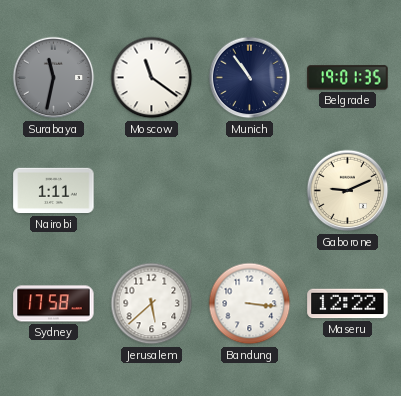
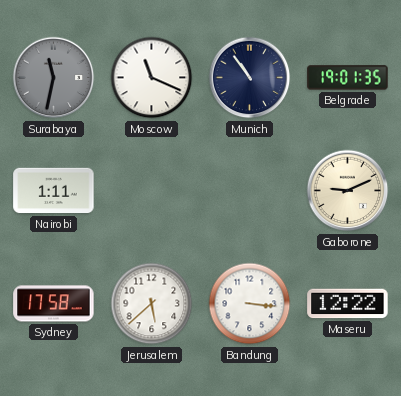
Moscow: 11:21 -> 11:19 (152, 78)
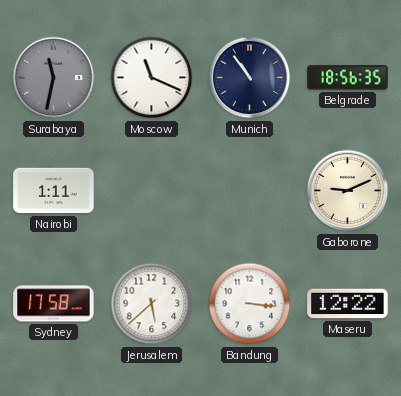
Belgrade: 19:01 -> 18:56 (348, 78)
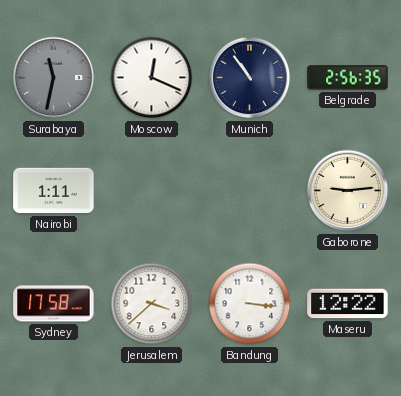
Moscow: 11:19 -> 12:19 (152, 78)
Belgrade: 18:56 -> 2:56 (348, 78)
Gaborone: 9:11 -> 9:14 (348, 191)
Jerusalem: 5:38 -> 3:38 (152, 304)
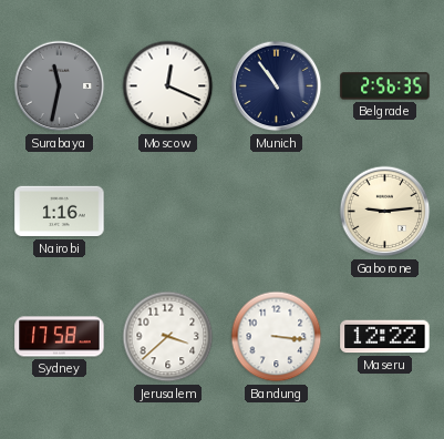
Nairobi: 1:11 -> 1:16 (60, 212)
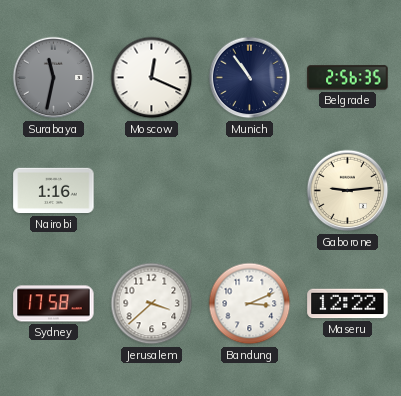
Bandung: 3:16 -> 3:11 (250, 304)
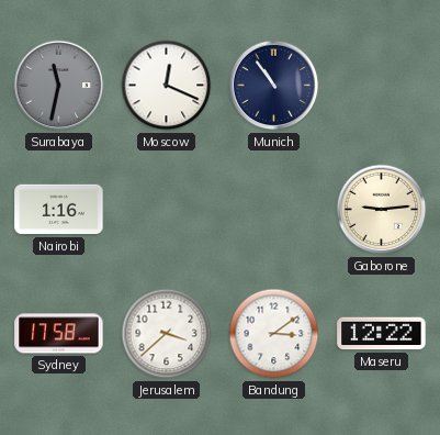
Belgrade: 2:56 -> none (348, 78)
Bandung: 3:11 -> 3:09 (274, 334)
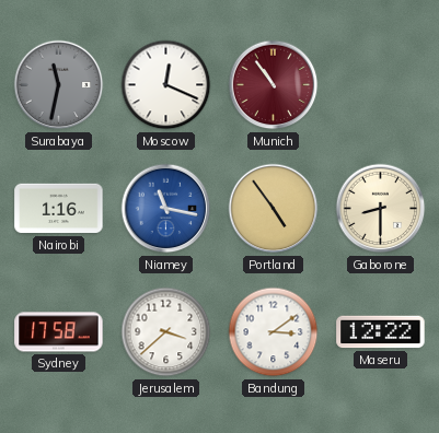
Munich dial: navy -> burgundy (274, 85)
Niamey: none -> 11:17 (166, 209)
Portland: none -> 4:54 (274, 209)
Gaborone: 9:14 -> 8:30 (381, 209)
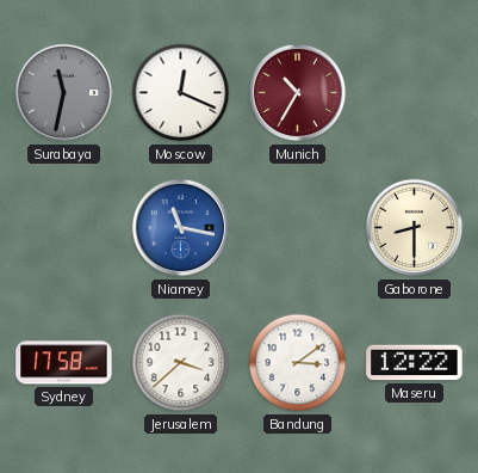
Munich: 10:54 -> 10:35 (298, 93)
Nairobi: 1:16 -> none (59, 209)
Portland: 4:54 -> none (274, 209)
